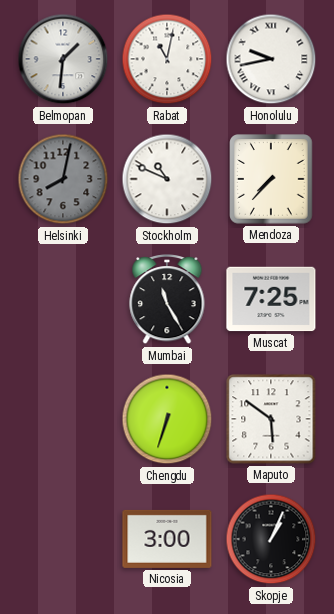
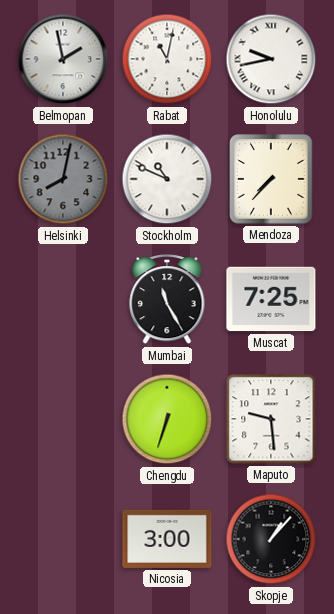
Belmopan: 1:31 -> 1:58 (63, 59)
Maputo: 5:51 -> 9:29 (271, 419)
Skopje: 1:04 -> 1:07 (271, 539)
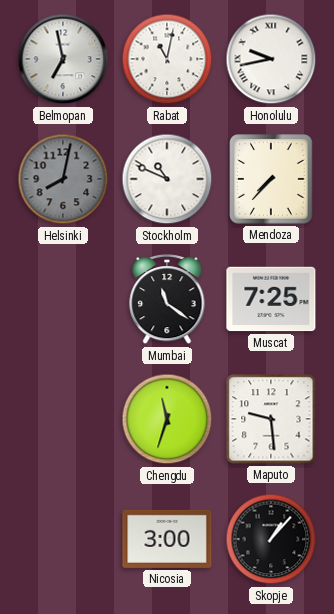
Belmopan: 1:58 -> 6:58 (63, 59)
Mumbai: 11:25 -> 11:21 (167, 300)
Chengdu: 6:33 -> 11:33 (167, 419)
